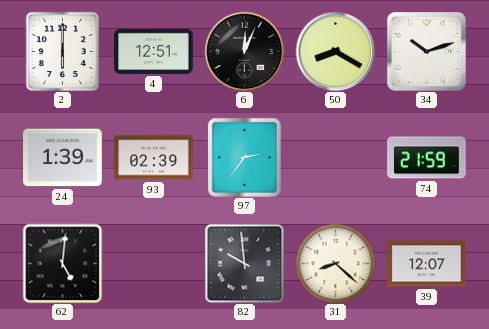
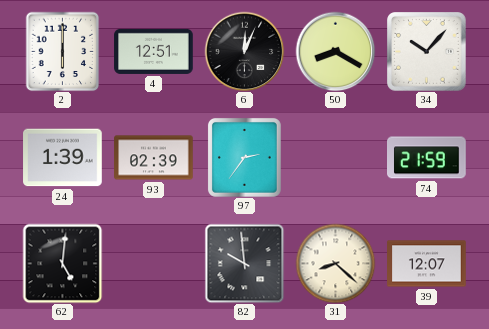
34: 10:12 -> 10:07 (427, 52)
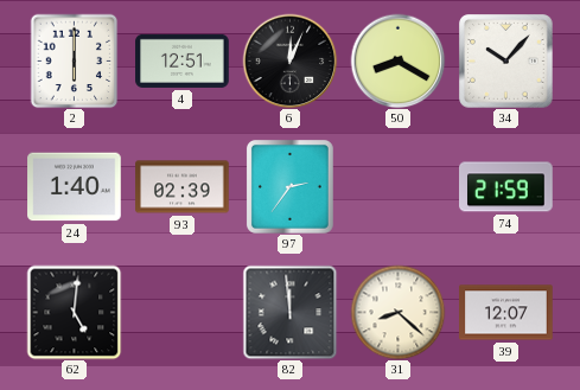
24: 1:39 -> 1:40 (75, 187)
82: 9:59 -> 11:59 (289, 312)
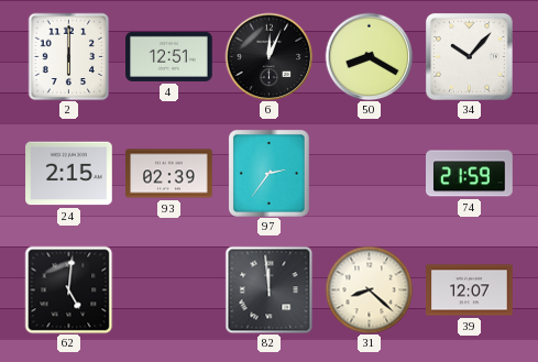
24: 1:40 -> 2:15 (69, 174)
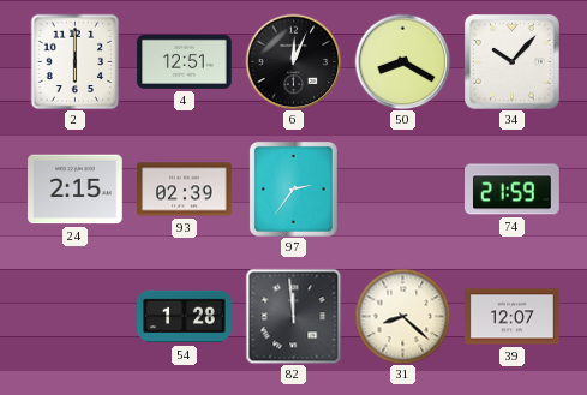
62: 5:01 -> none (68, 289)
54: none -> 1:28 (185, 317)
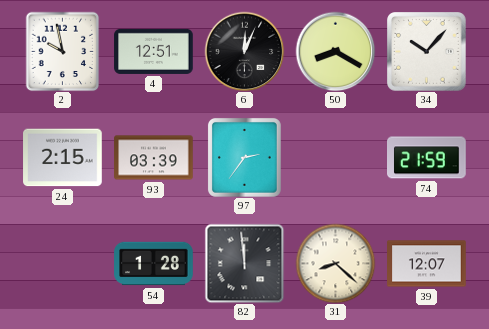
2: 6:00 -> 9:58 (63, 51)
93: 02:39 -> 03:39 (154, 158)
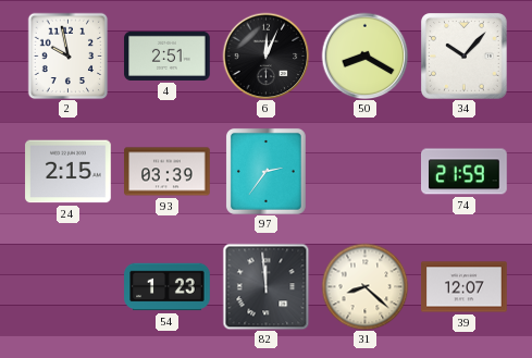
4: 12:51 -> 2:51 (168, 55)
54: 1:28 -> 1:23 (168, 287)
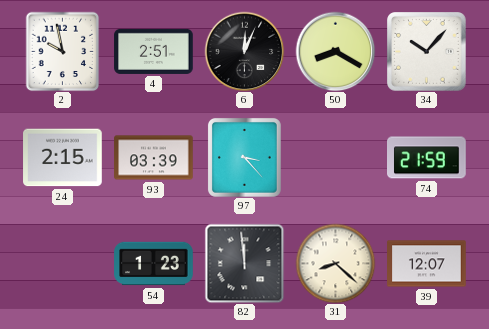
97: 2:36 -> 3:23 (244, 157)
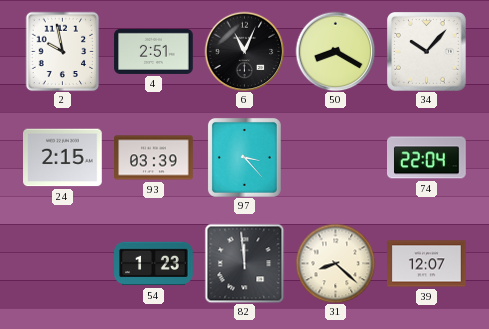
6: 12:04 -> 11:04 (244, 51)
74: 21:59 -> 22:04 (427, 158)
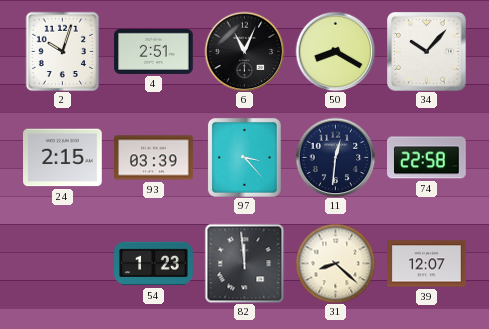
2: 9:58 -> 10:03 (63, 51)
11: none -> 12:31 (335, 157)
74: 22:04 -> 22:58 (427, 158)
